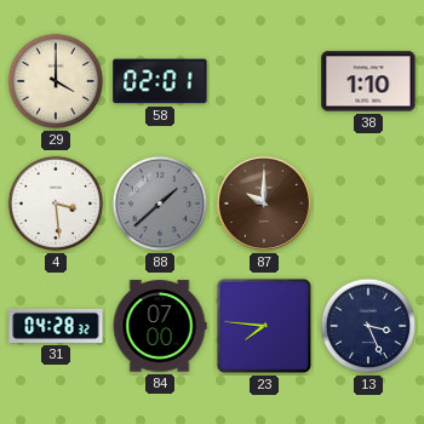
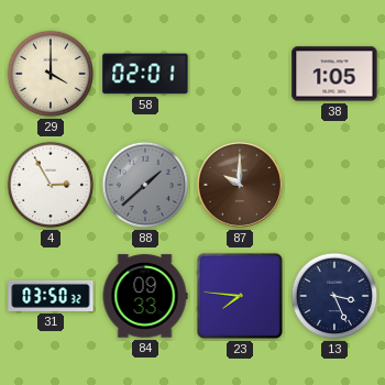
38: 1:10 -> 1:05 (334, 74)
4: 3:29 -> 2:55 (51, 185)
31: 04:28 -> 03:50 (51, 296)
84: 07:00 -> 09:33 (145, 296)
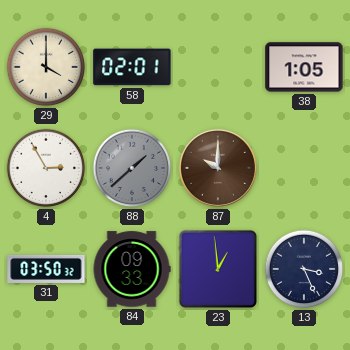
23: 7:46 -> 12:59 (218, 269)
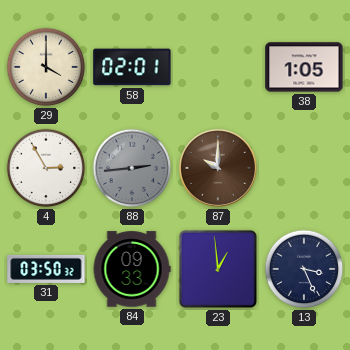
88: 1:38 -> 2:44 (132, 168)
